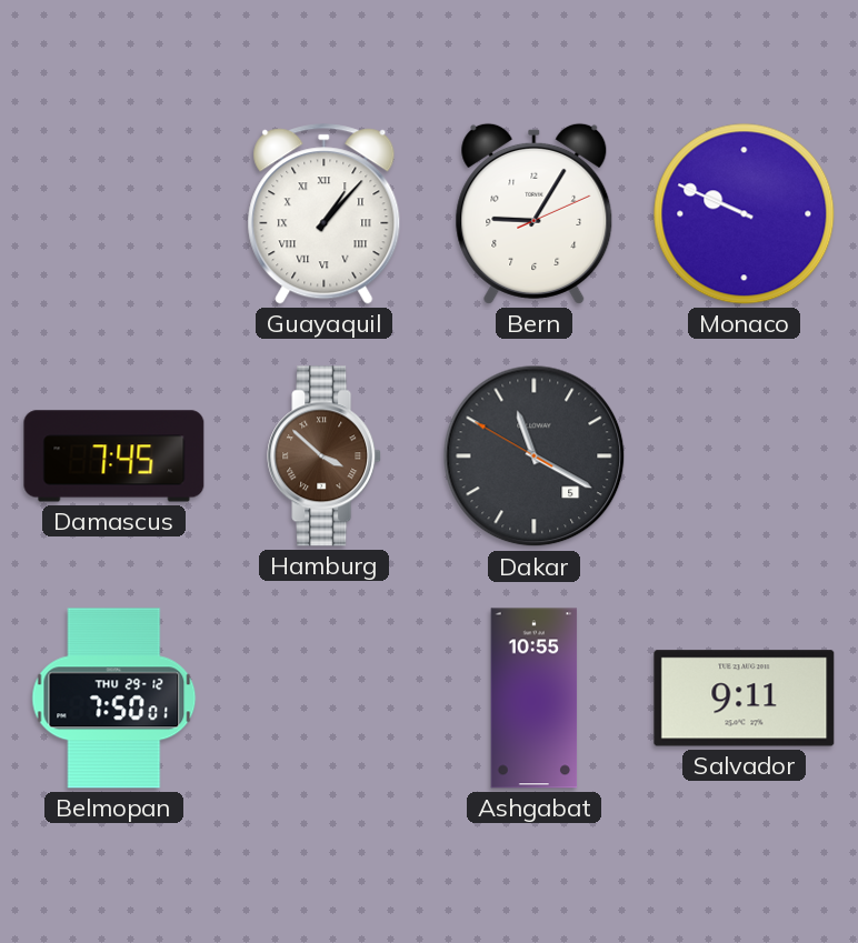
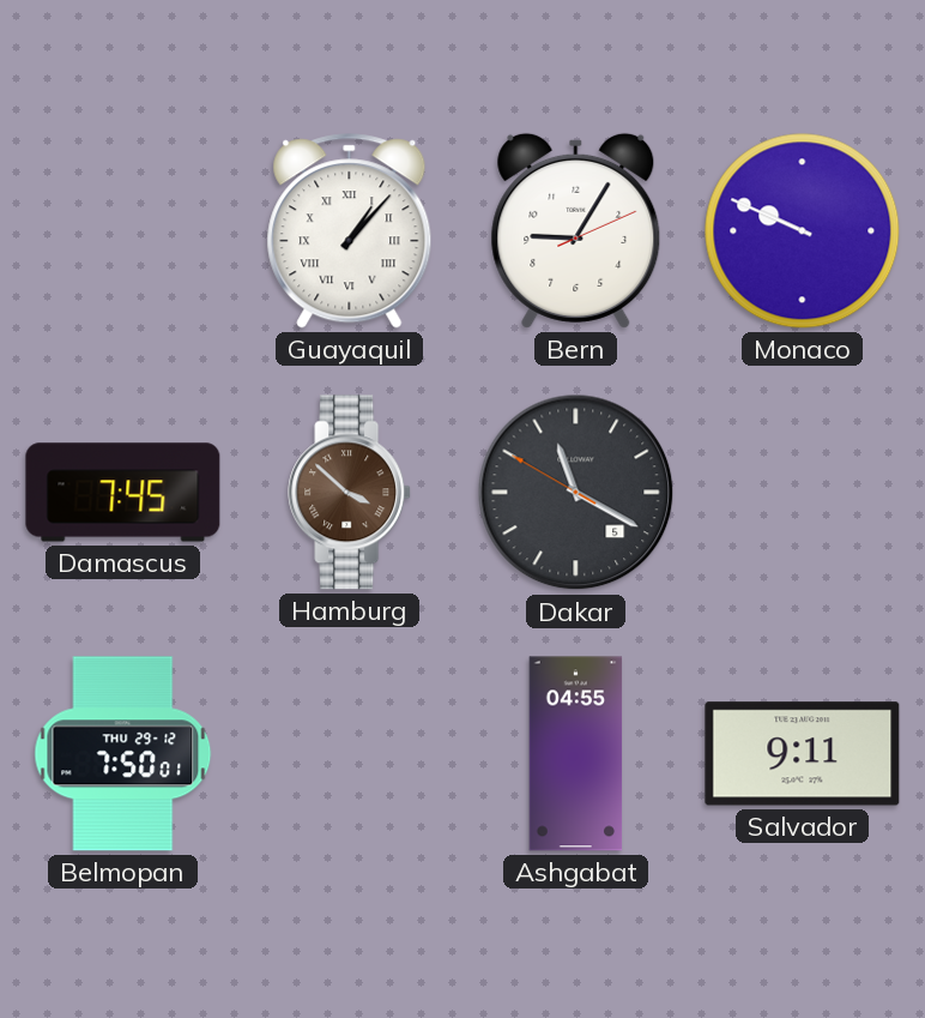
Ashgabat: 10:55 -> 04:55 (576, 754)
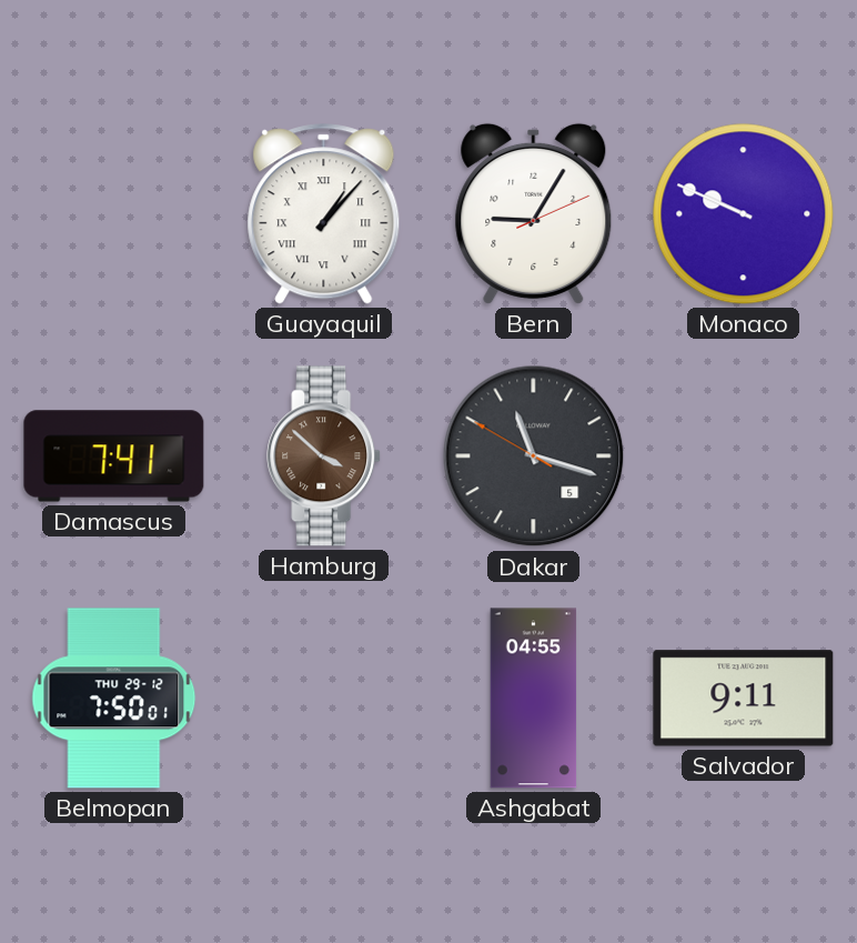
Damascus: 7:45 -> 7:41 (114, 457)
Dakar: 11:19 -> 11:17 (534, 457)
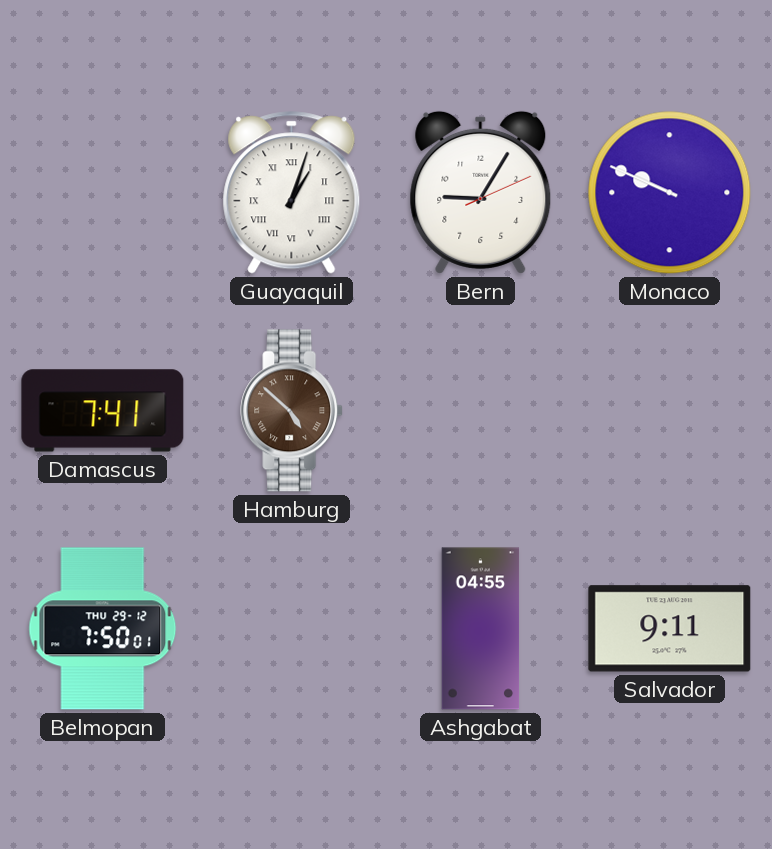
Guayaquil: 1:07 -> 1:03 (292, 193)
Hamburg: 3:52 -> 4:52 (292, 411)
Dakar: 11:17 -> none (534, 457)
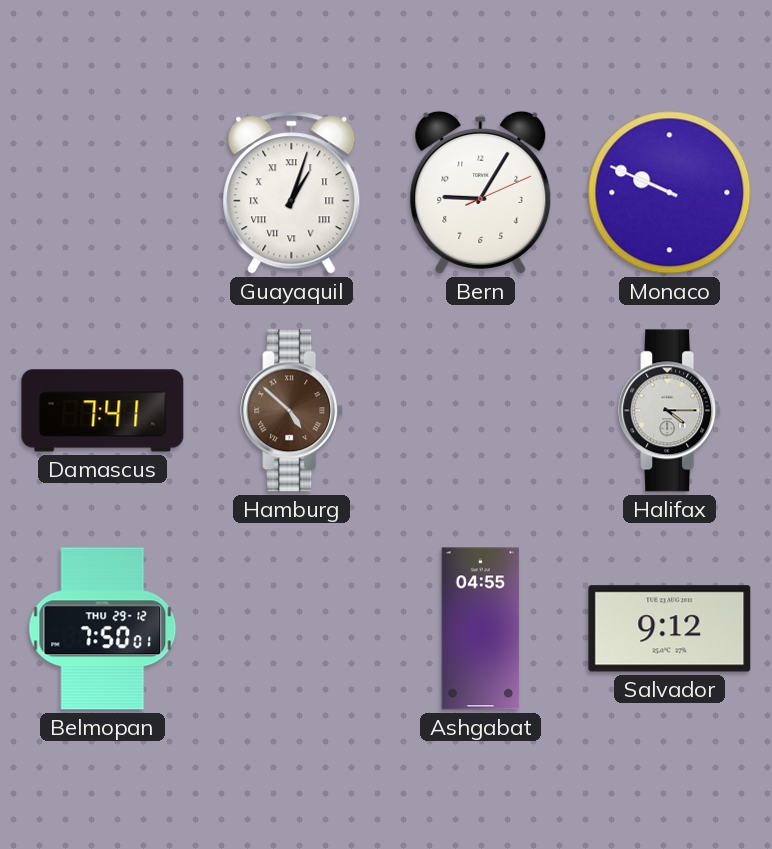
Halifax: none -> 4:15 (670, 411)
Salvador: 9:11 -> 9:12 (670, 629)
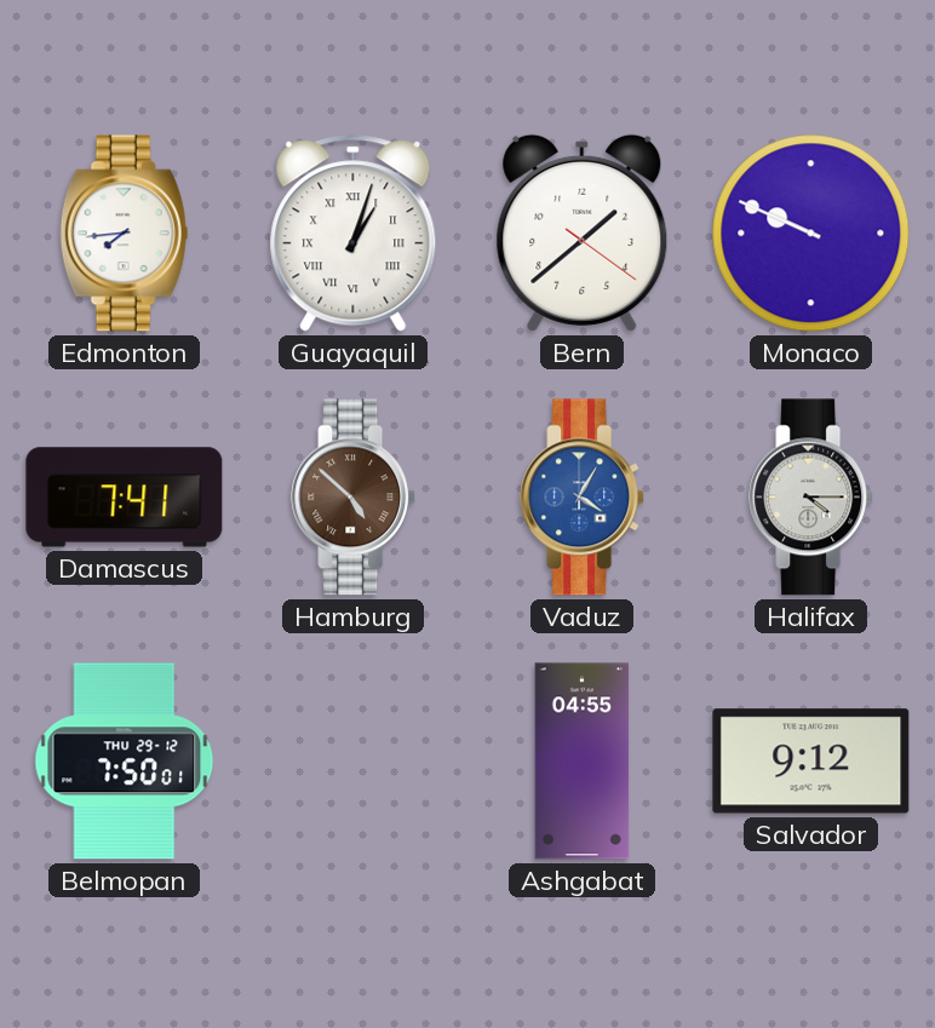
Edmonton: none -> 7:44 (125, 234)
Bern: 9:05 -> 1:38 (583, 232)
Vaduz: none -> 4:05 (583, 498)
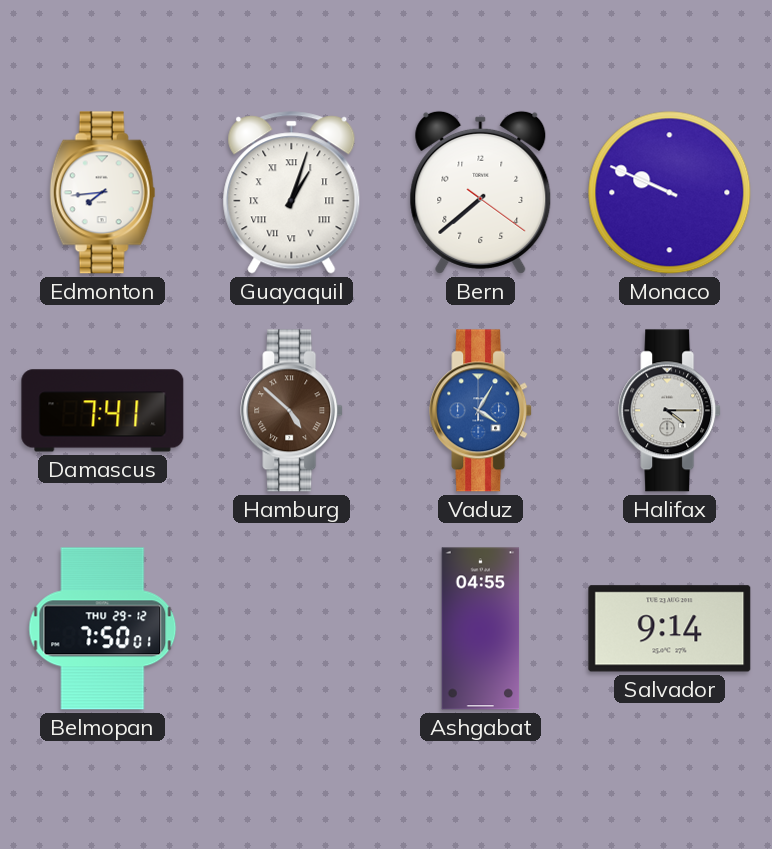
Bern: 1:38 -> 7:38 (481, 192)
Salvador: 9:12 -> 9:14 (670, 629)
